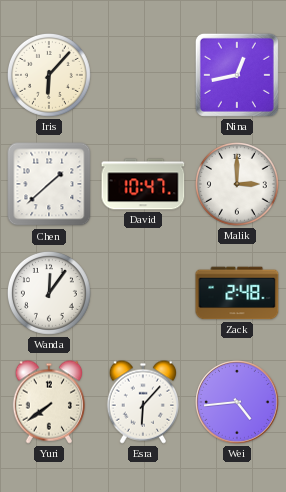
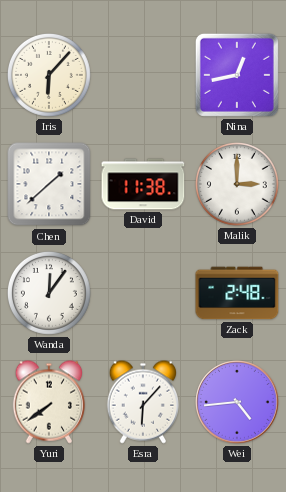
David: 10:47 -> 11:38 (143, 184)
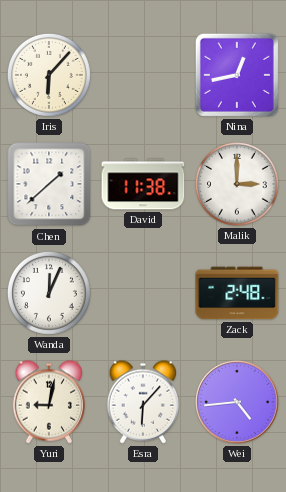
Wanda: 12:06 -> 12:04 (49, 293)
Yuri: 7:39 -> 9:02 (49, 402)
